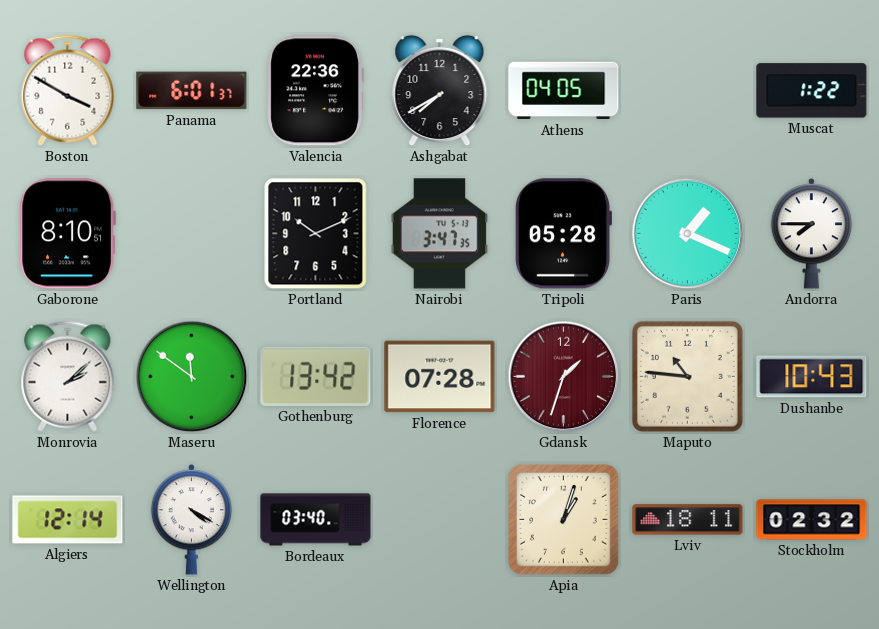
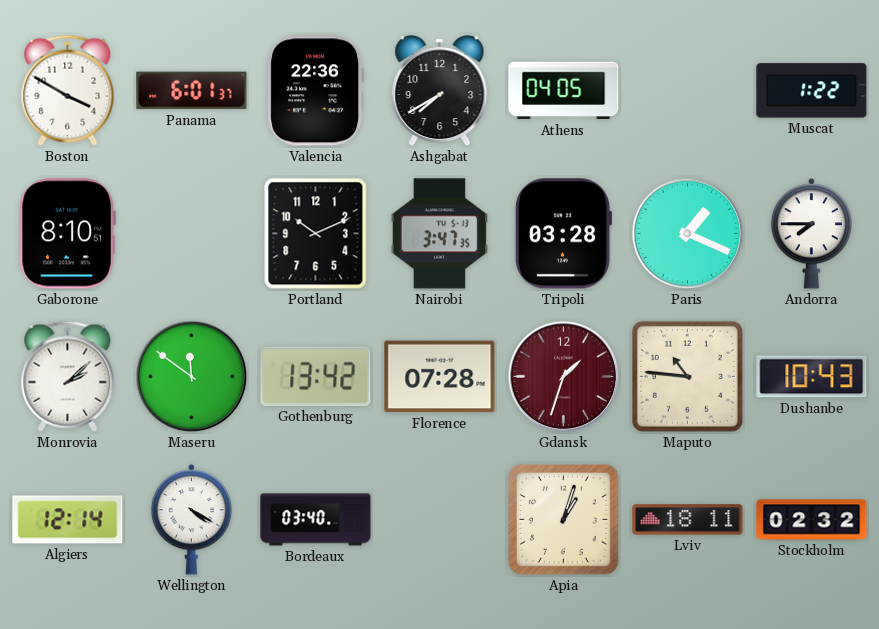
Tripoli: 05:28 -> 03:28 (562, 234)
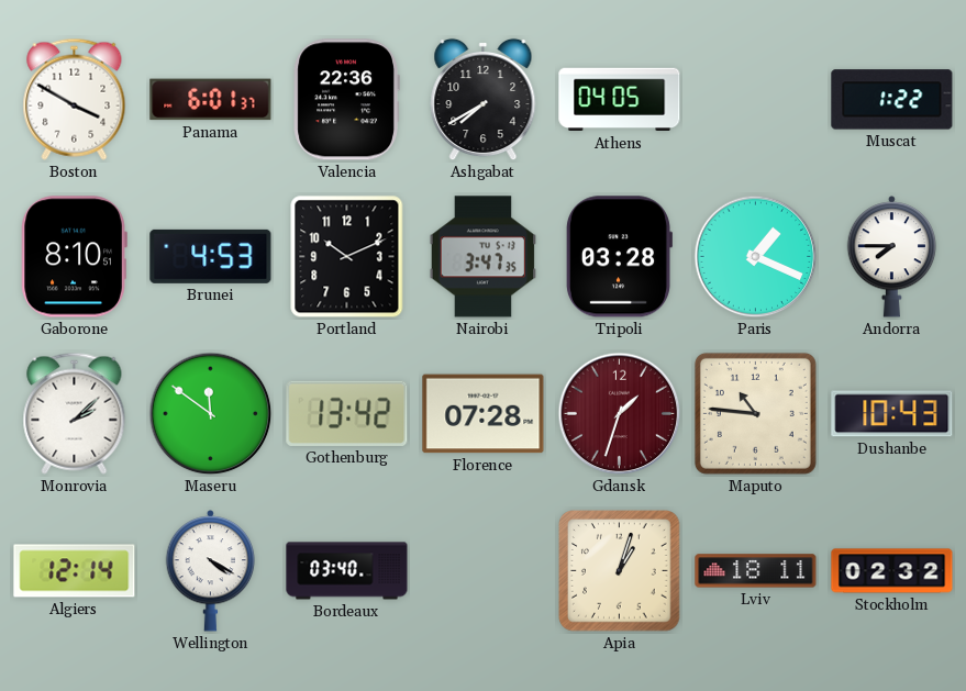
Brunei: none -> 4:53 (211, 256)
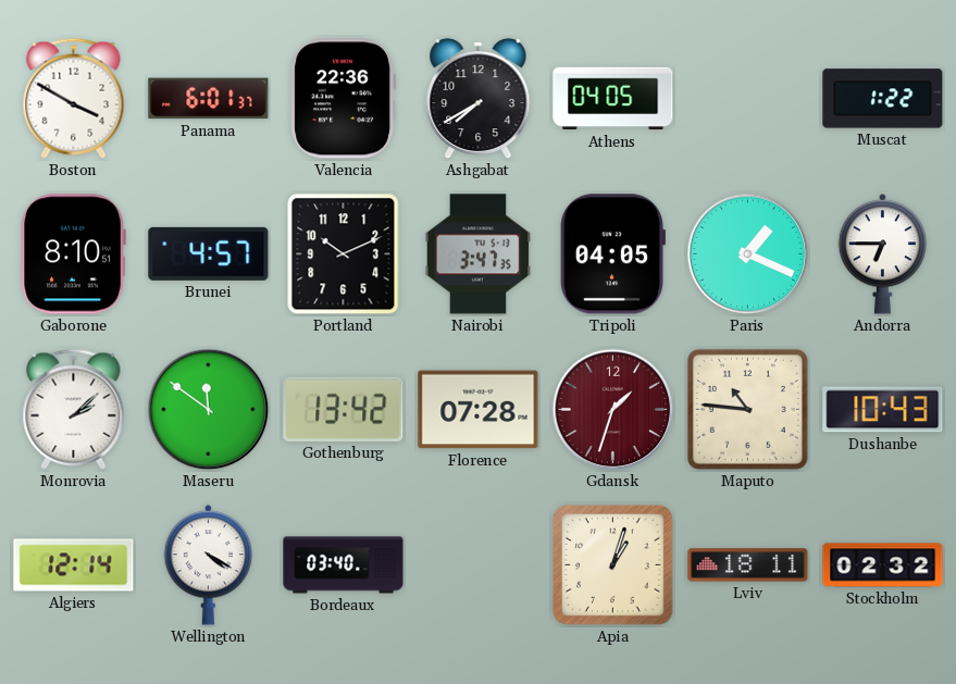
Brunei: 4:53 -> 4:57 (209, 253)
Tripoli: 03:28 -> 04:05 (611, 254)
Andorra: 7:45 -> 6:45 (883, 254)
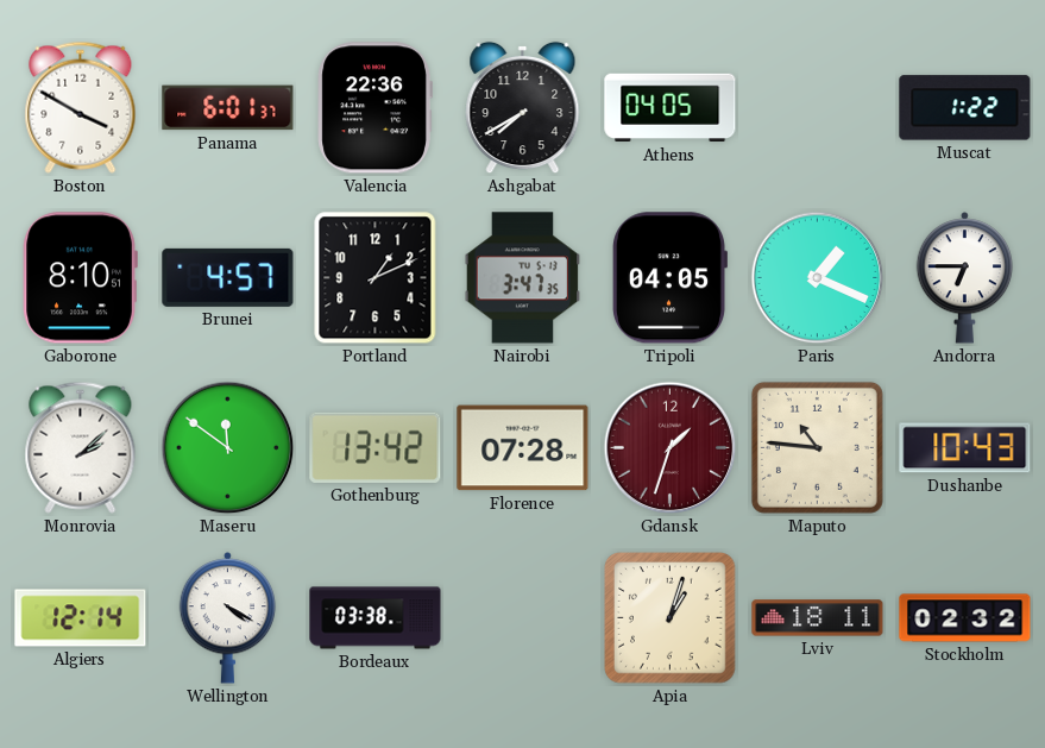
Portland: 10:11 -> 1:11 (376, 278)
Bordeaux: 03:40 -> 03:38 (376, 618)
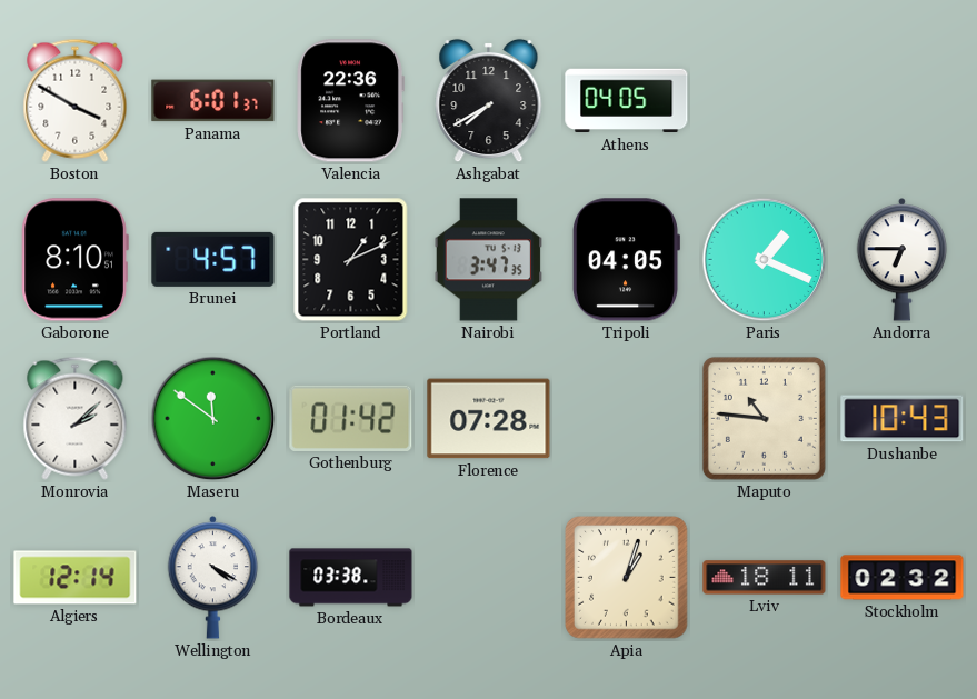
Muscat: 1:22 -> none (965, 108)
Gothenburg: 13:42 -> 01:42 (351, 418)
Gdansk: 1:33 -> none (671, 448)
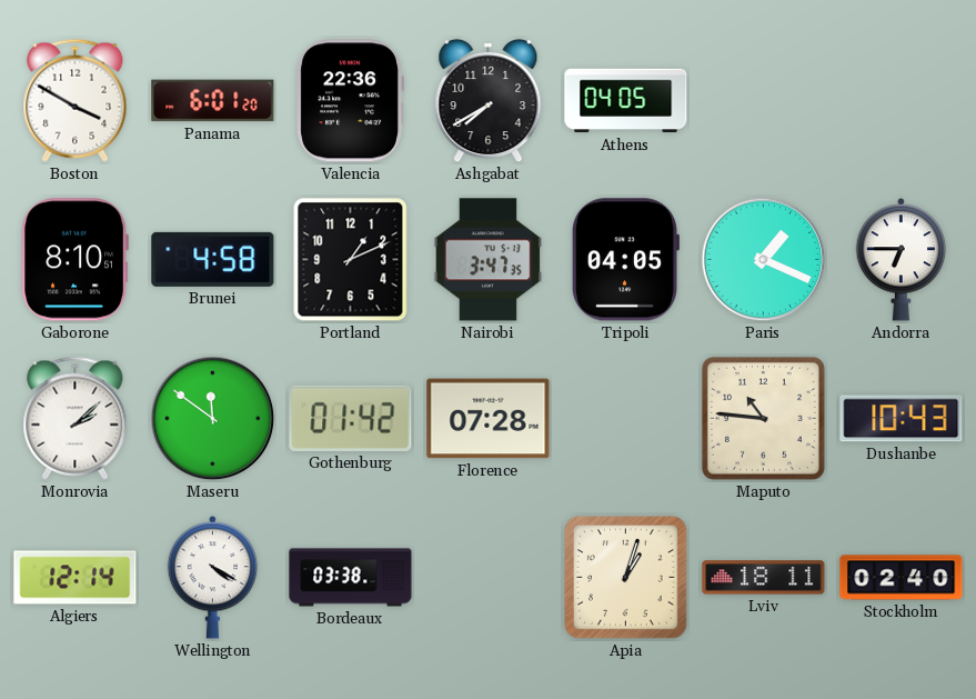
Panama: 6:01:37 -> 6:01:20 (213, 101)
Brunei: 4:57 -> 4:58 (213, 259)
Stockholm: 02:32 -> 02:40 (902, 578)
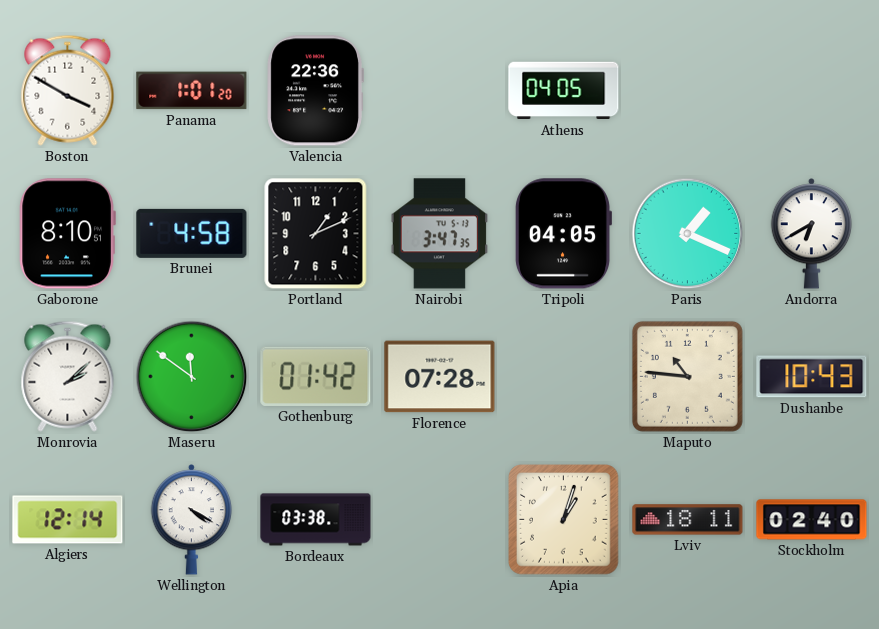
Panama: 6:01 -> 1:01 (192, 91)
Ashgabat: 7:40 -> none (489, 101)
Andorra: 6:45 -> 6:40 (812, 234)
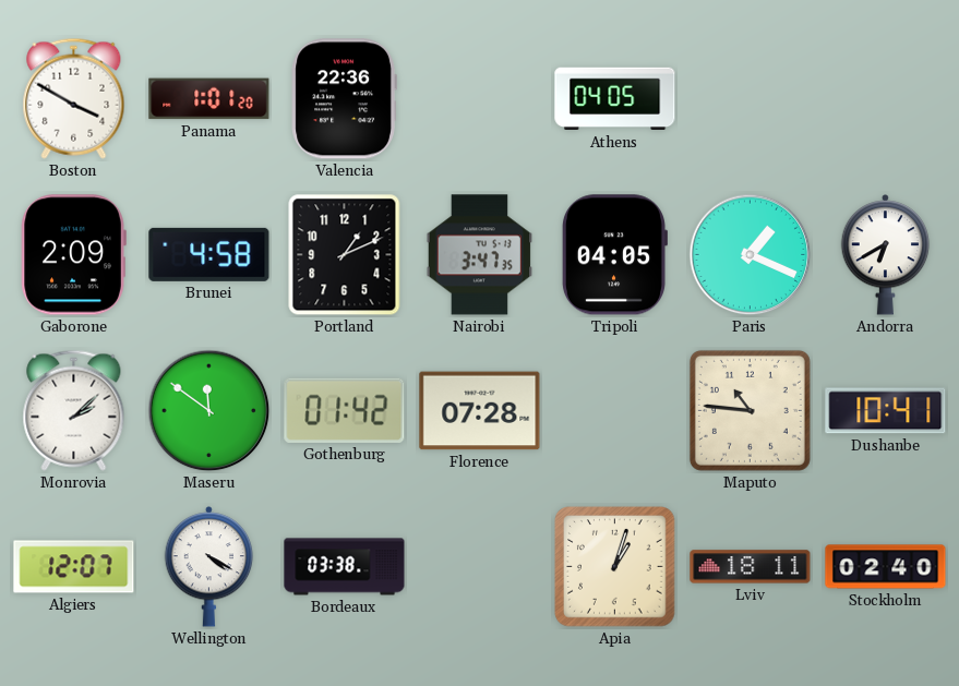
Gaborone: 8:10 -> 2:09 (73, 255)
Dushanbe: 10:43 -> 10:41 (886, 411)
Algiers: 12:14 -> 12:07 (74, 567)
